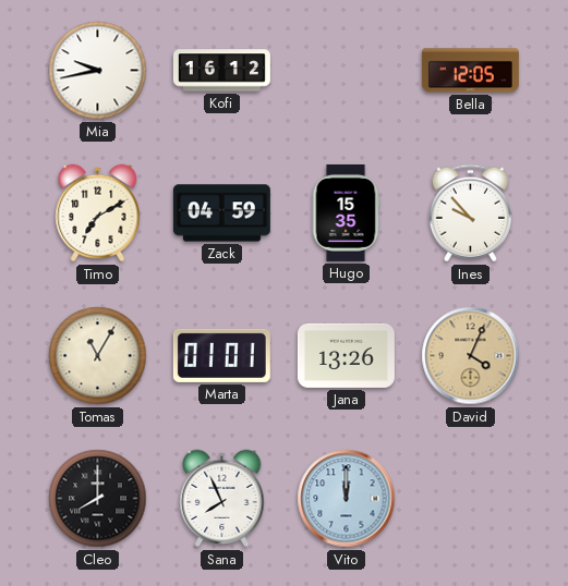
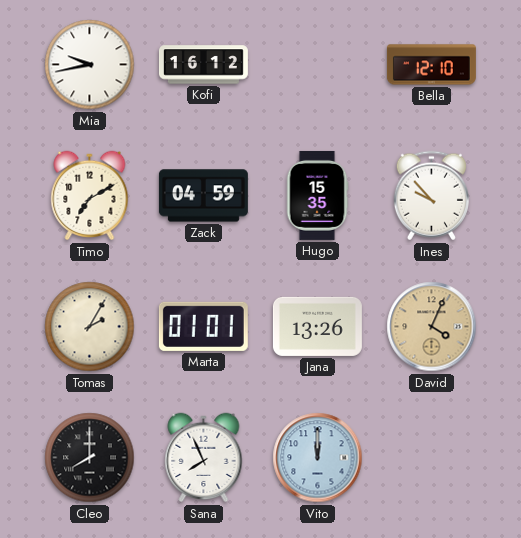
Bella: 12:05 -> 12:10 (431, 65)
Tomas: 11:05 -> 2:05 (90, 327)
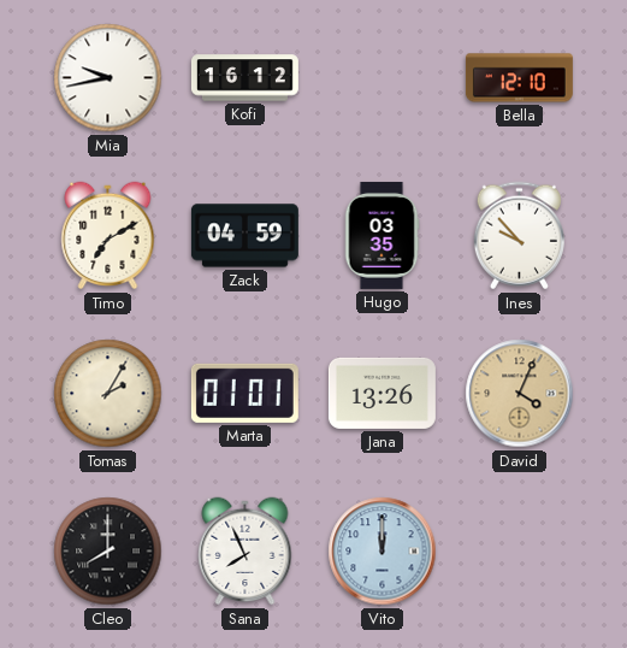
Hugo: 15:35 -> 03:35 (381, 235)
